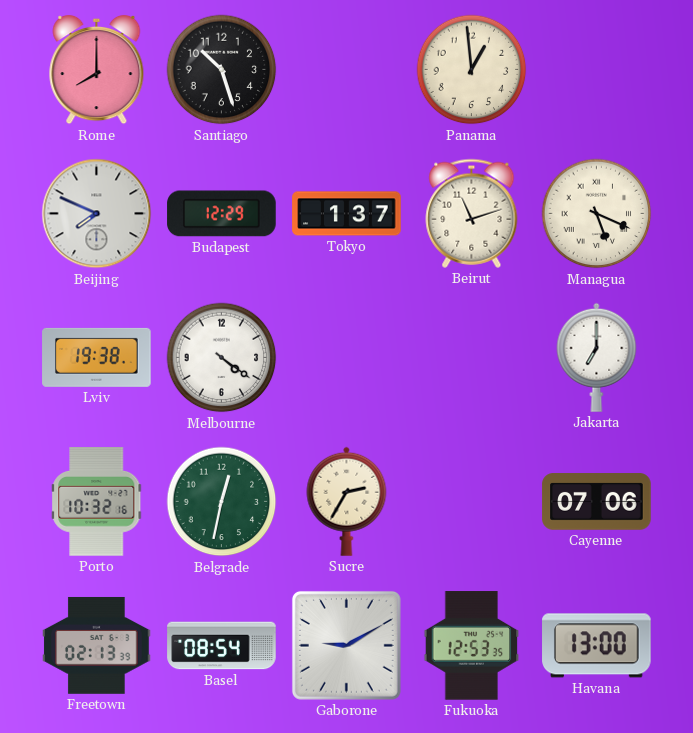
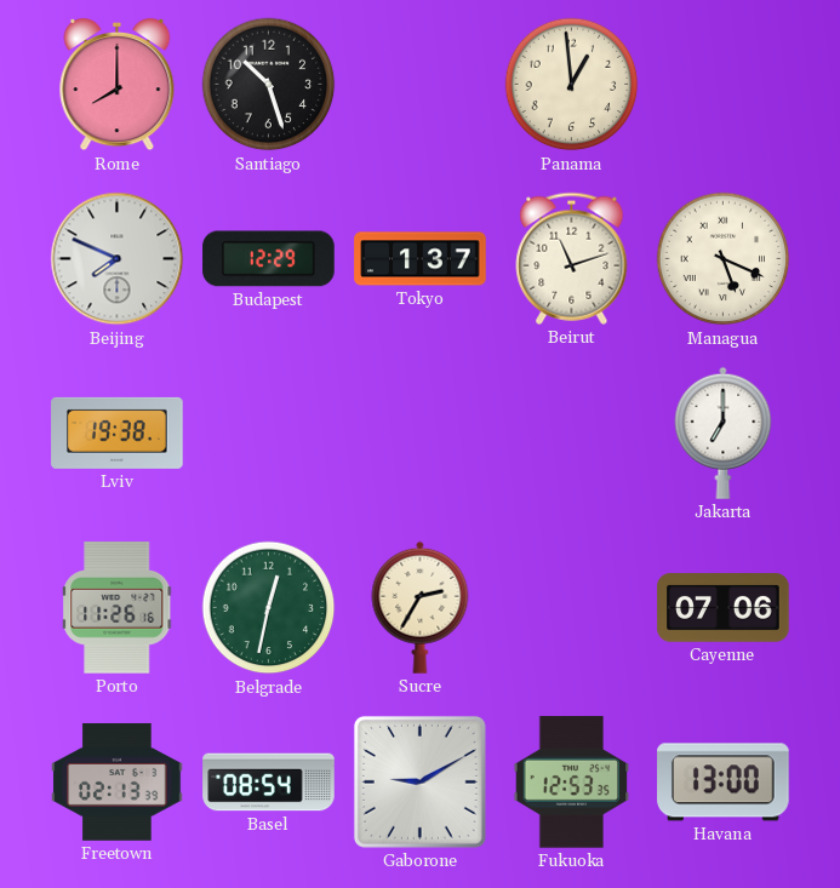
Melbourne: 4:21 -> none (222, 358)
Porto: 10:32 -> 11:26 (118, 608)
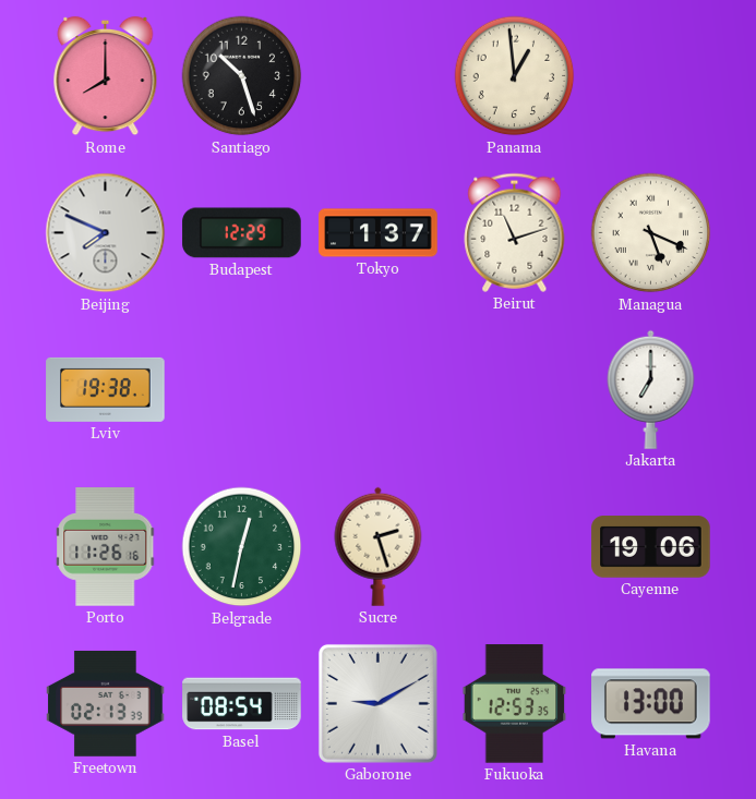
Sucre: 2:35 -> 2:27 (379, 546)
Cayenne: 07:06 -> 19:06 (651, 547)
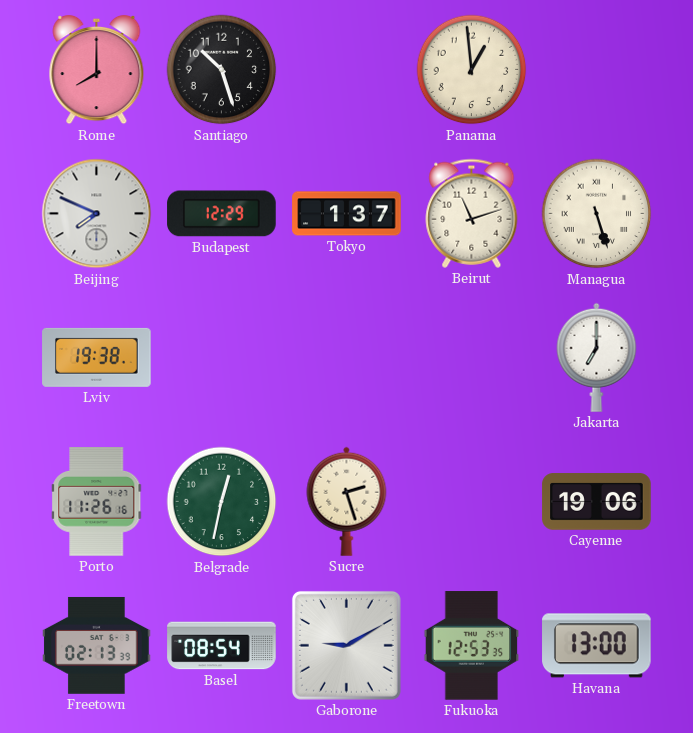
Managua: 5:19 -> 5:27 (597, 214)
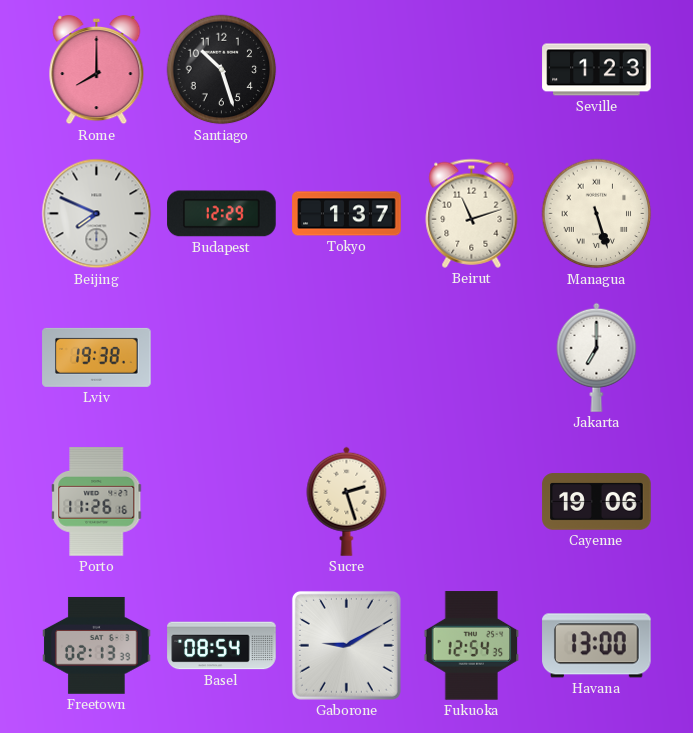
Panama: 12:59 -> none (472, 70)
Seville: none -> 1:23 (597, 70)
Belgrade: 12:32 -> none (222, 502)
Fukuoka: 12:53 -> 12:54 (472, 646)
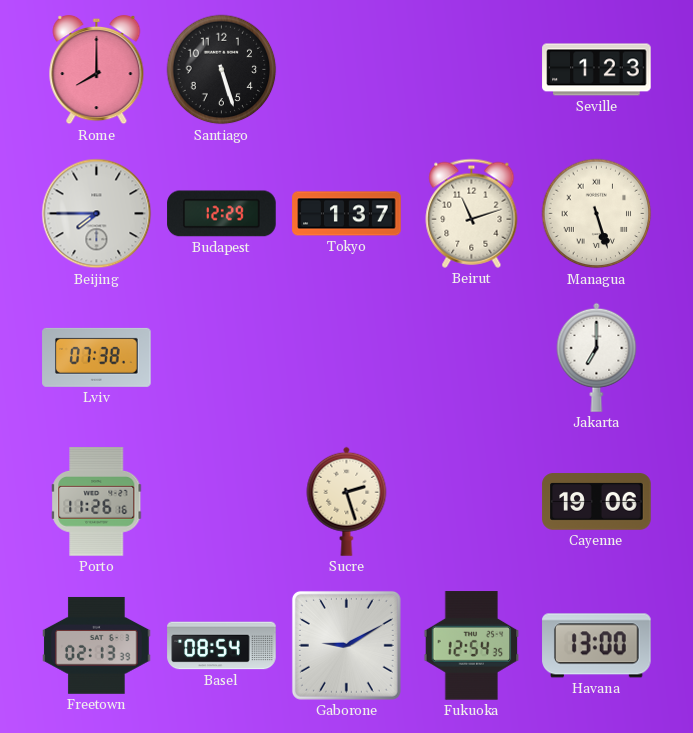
Santiago: 10:27 -> 5:27 (222, 70)
Beijing: 7:49 -> 7:45 (97, 214)
Lviv: 19:38 -> 07:38 (97, 357)
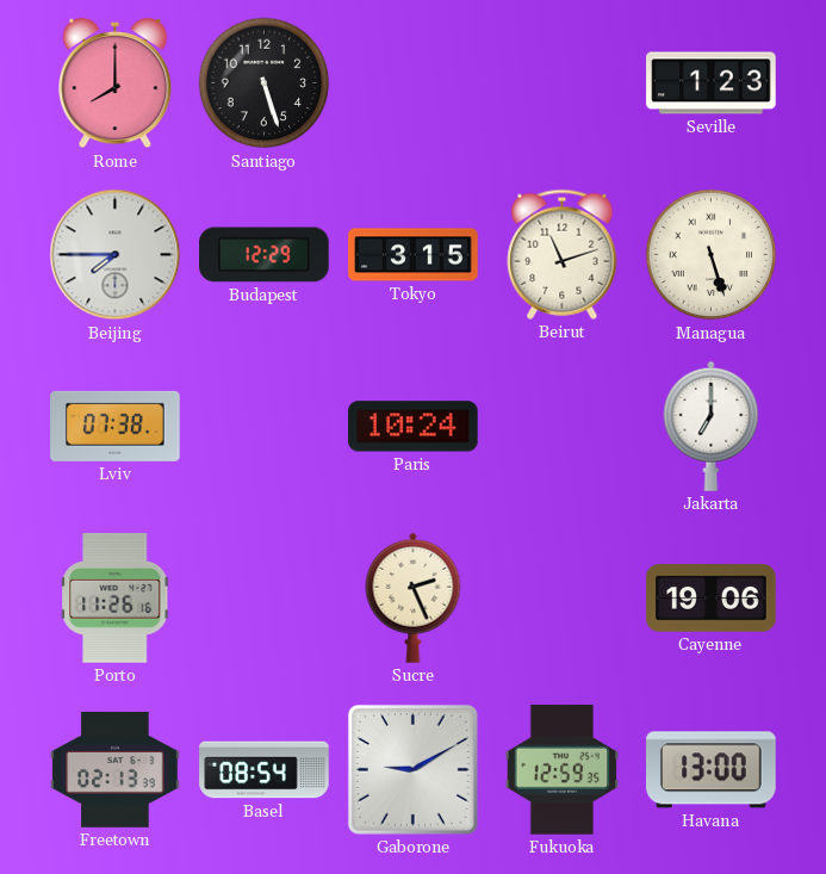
Tokyo: 1:37 -> 3:15 (414, 255)
Paris: none -> 10:24 (414, 427)
Sucre: 2:27 -> 2:26 (414, 597)
Fukuoka: 12:54 -> 12:59 (563, 770)
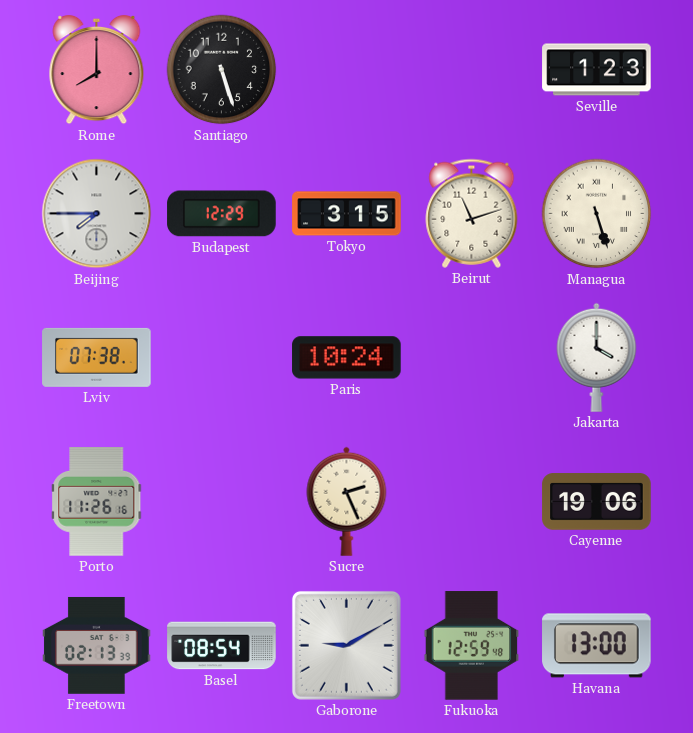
Jakarta: 7:00 -> 4:00 (597, 357)
Fukuoka: 12:59:35 -> 12:59:48 (472, 646)
